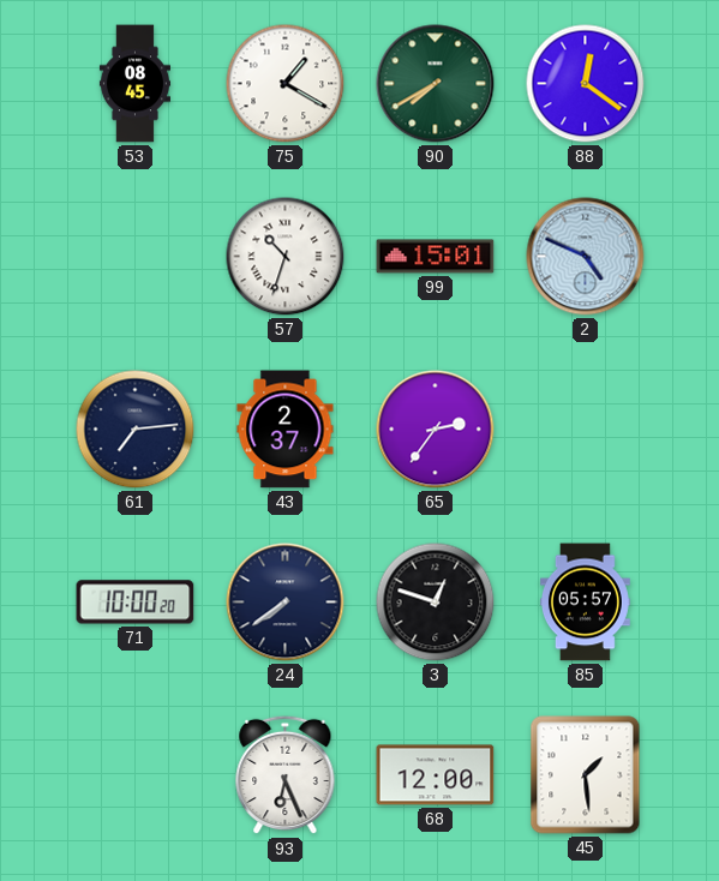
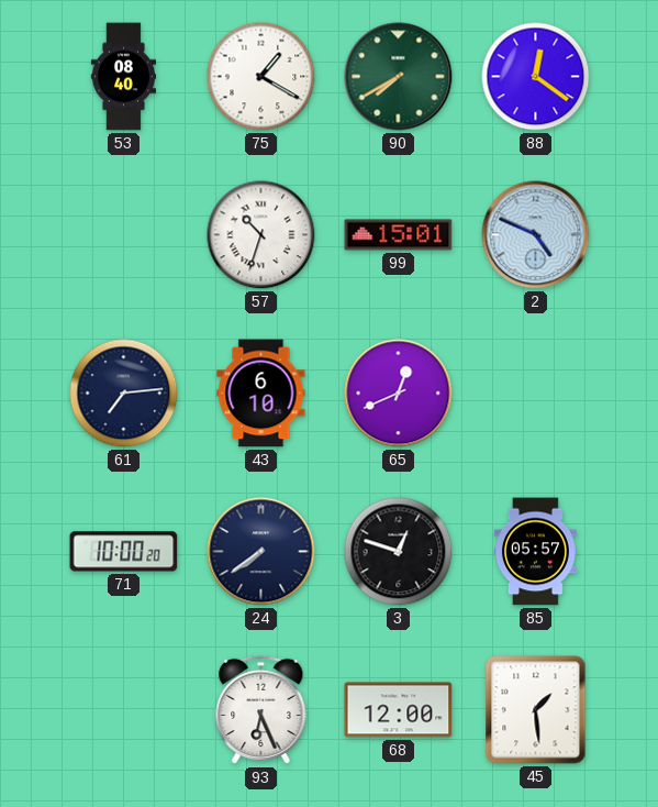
53: 08:45 -> 08:40 (123, 77)
43: 2:37 -> 6:10 (261, 394)
65: 2:36 -> 12:41 (399, 394)
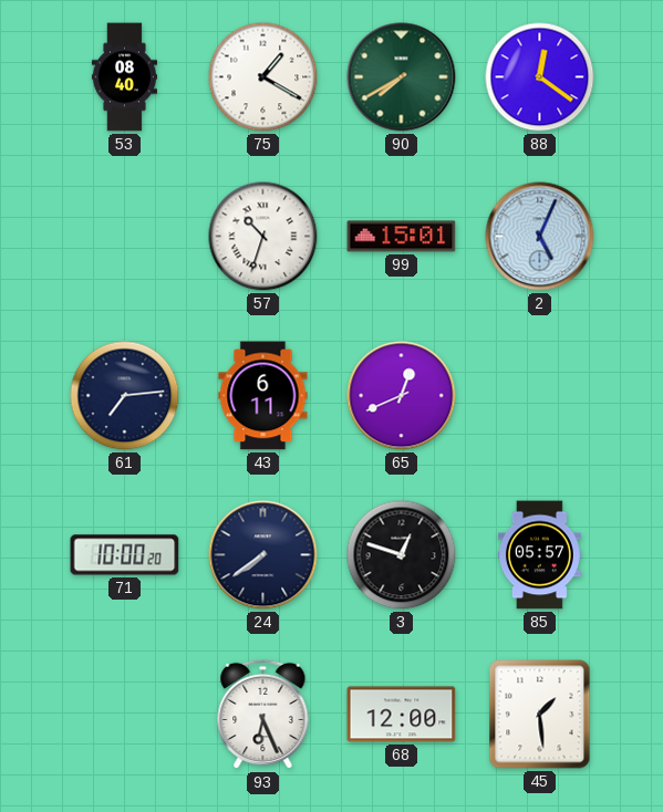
2: 4:49 -> 5:04 (540, 237)
43: 6:10 -> 6:11 (263, 396)
